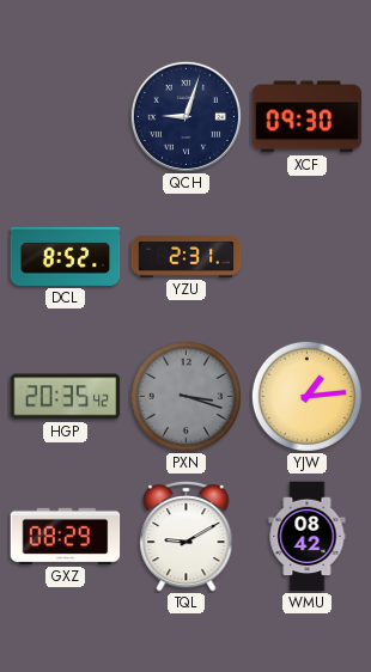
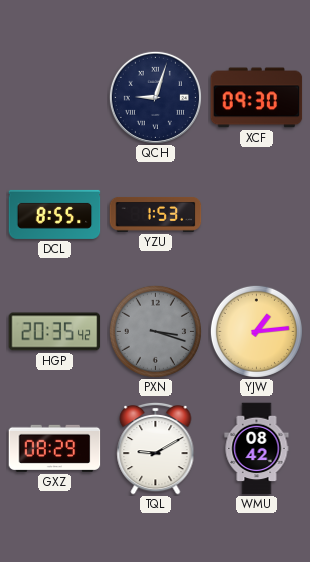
DCL: 8:52 -> 8:55 (55, 214)
YZU: 2:31 -> 1:53 (156, 214)
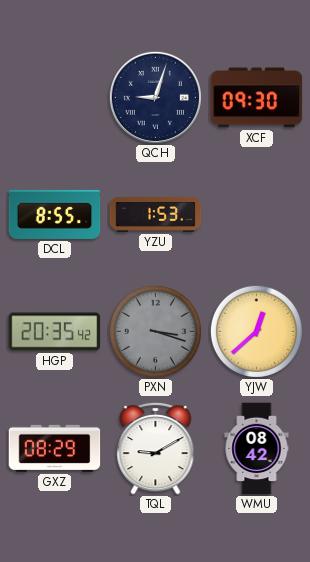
YJW: 1:14 -> 12:38 (256, 331)
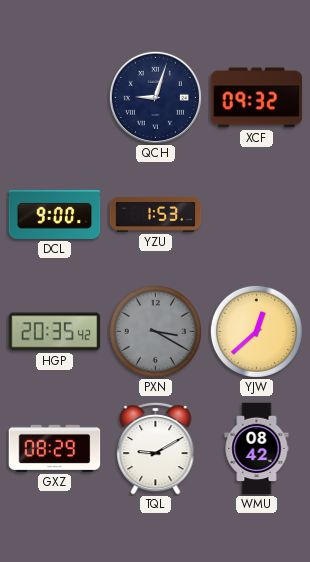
XCF: 09:30 -> 09:32 (257, 98)
DCL: 8:55 -> 9:00 (55, 214)
PXN: 3:18 -> 3:20 (155, 331)
